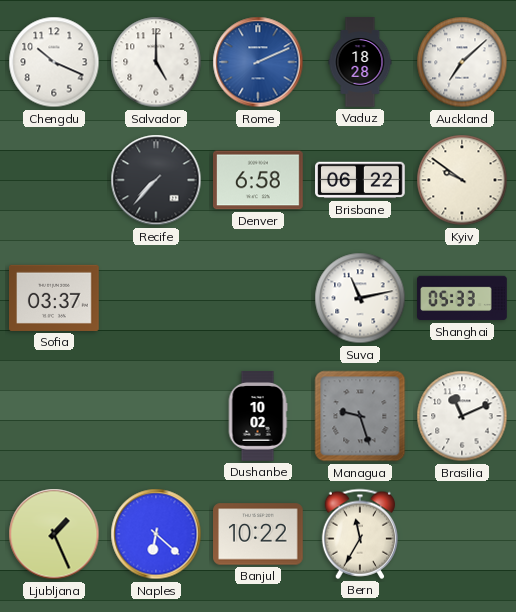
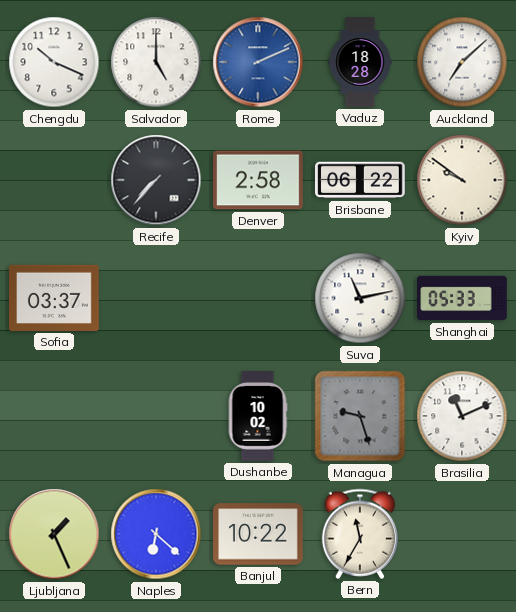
Denver: 6:58 -> 2:58 (259, 180)
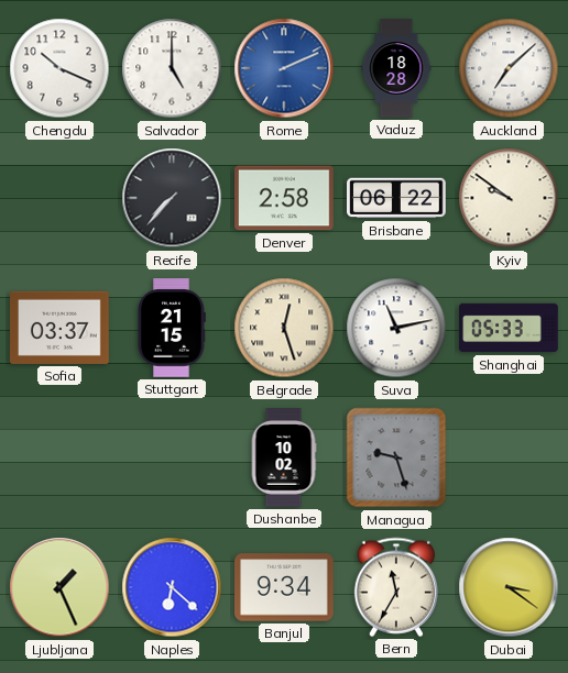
Stuttgart: none -> 21:15 (172, 328)
Belgrade: none -> 12:27 (284, 328)
Brasilia: 11:11 -> none (462, 416)
Banjul: 10:22 -> 9:34 (285, 587)
Dubai: none -> 3:21 (509, 587)
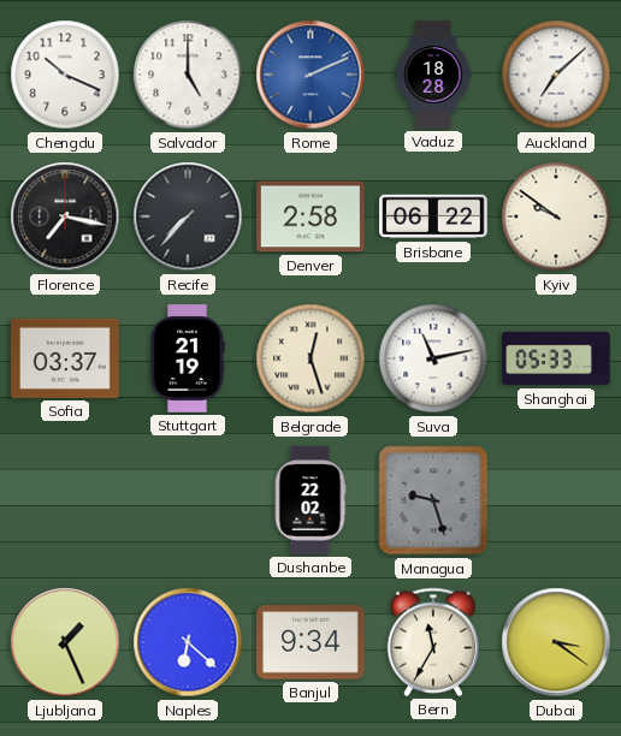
Florence: none -> 7:17 (65, 216)
Stuttgart: 21:15 -> 21:19 (188, 358)
Dushanbe: 10:02 -> 22:02 (310, 500)
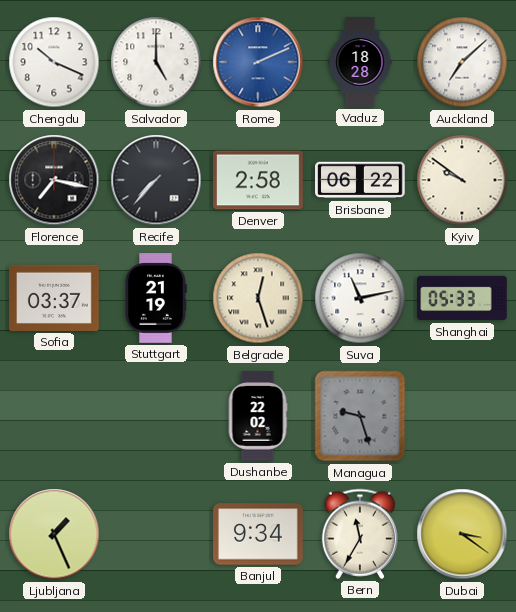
Naples: 6:22 -> none (188, 642)
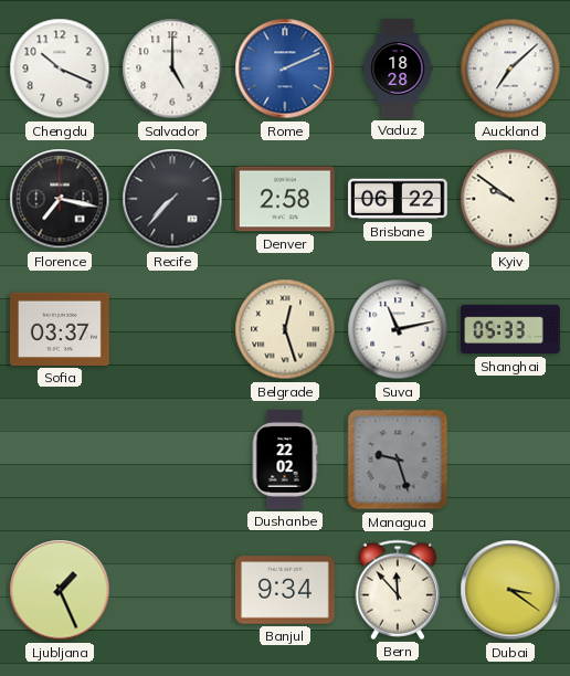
Stuttgart: 21:19 -> none (156, 298)
Bern: 11:35 -> 11:53 (397, 590)
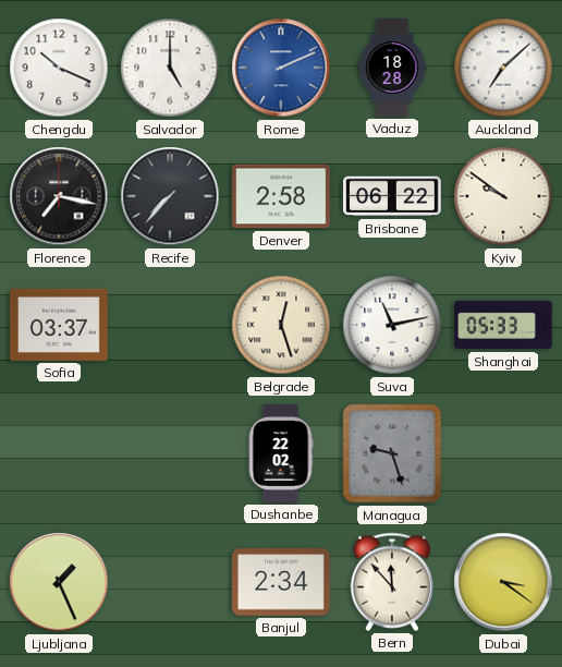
Banjul: 9:34 -> 2:34 (282, 582)
